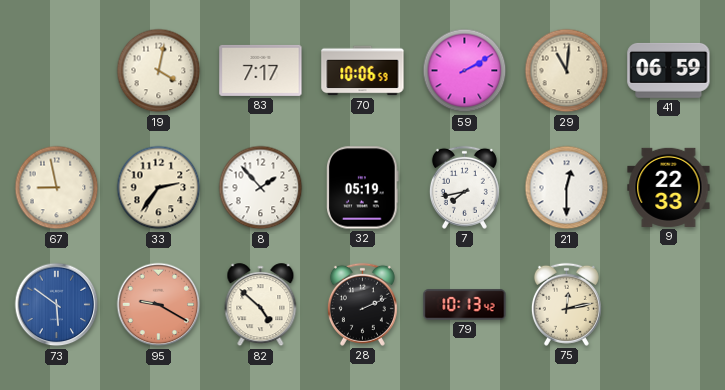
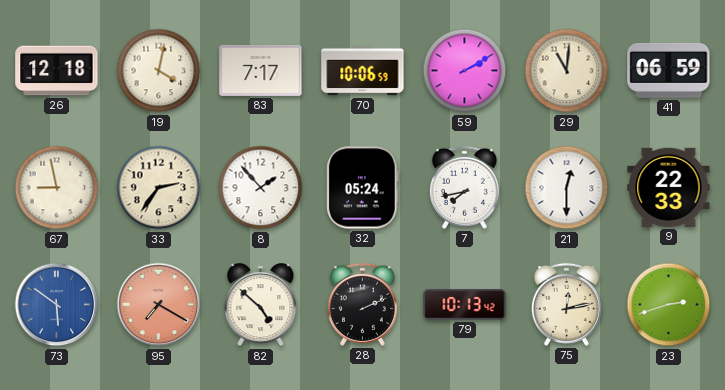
26: none -> 12:18 (57, 71)
32: 05:19 -> 05:24 (363, 188)
95: 9:20 -> 7:20 (159, 305)
23: none -> 2:42 (669, 305)
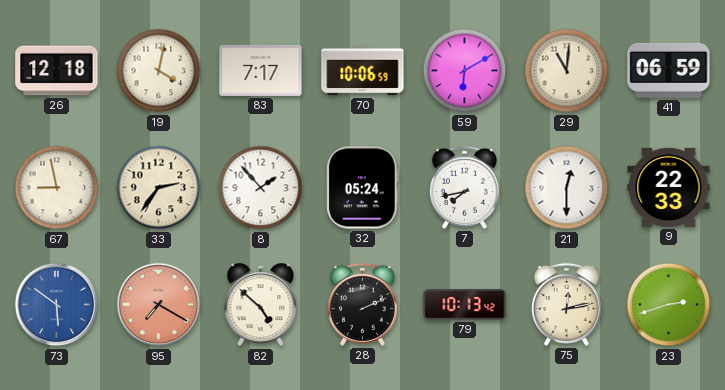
59: 2:10 -> 6:10 (465, 71)
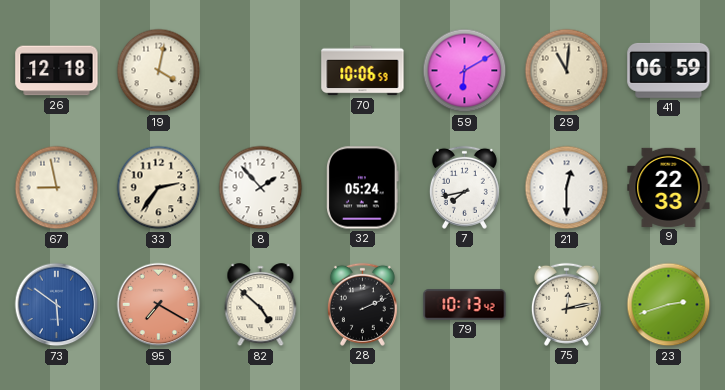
83: 7:17 -> none (261, 70)
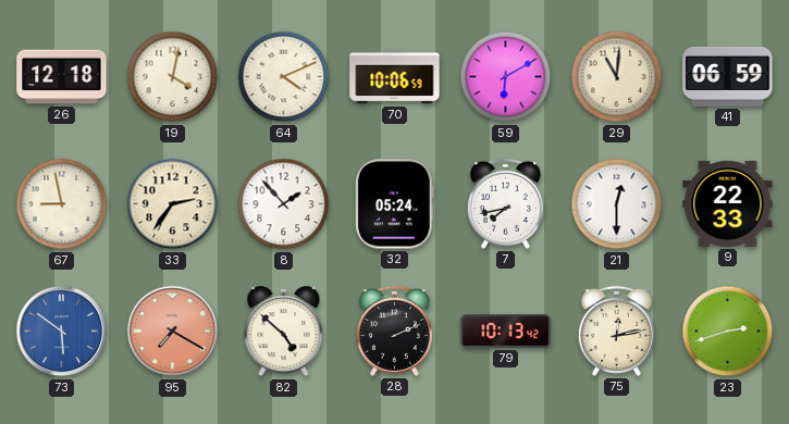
64: none -> 4:11 (284, 77)
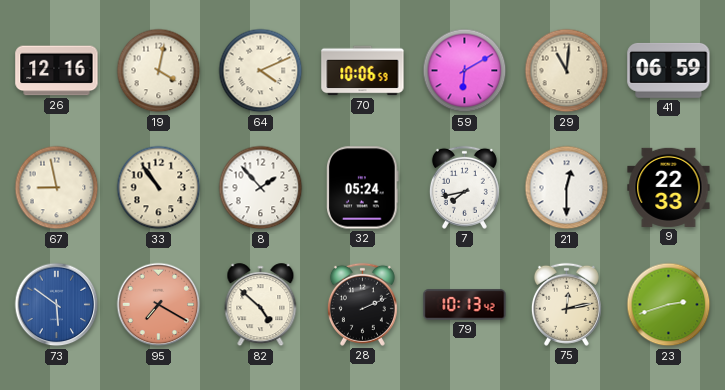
26: 12:18 -> 12:16 (57, 71)
33: 2:36 -> 10:54 (159, 188)
